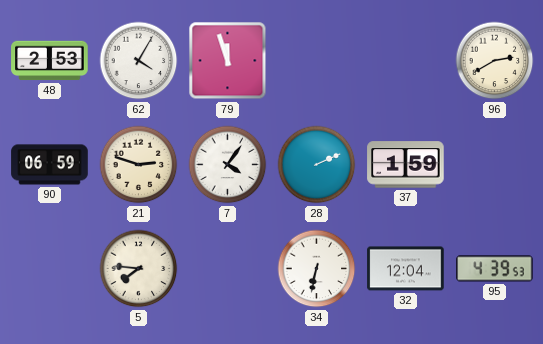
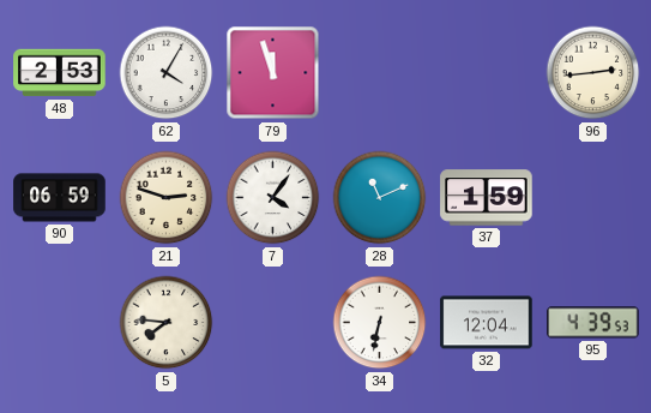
96: 2:40 -> 2:44 (593, 73)
28: 2:11 -> 11:11 (380, 198)
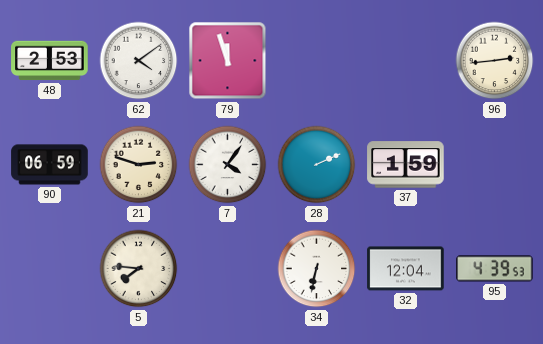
62: 4:05 -> 4:09 (139, 61)
28: 11:11 -> 2:11 (317, 165)
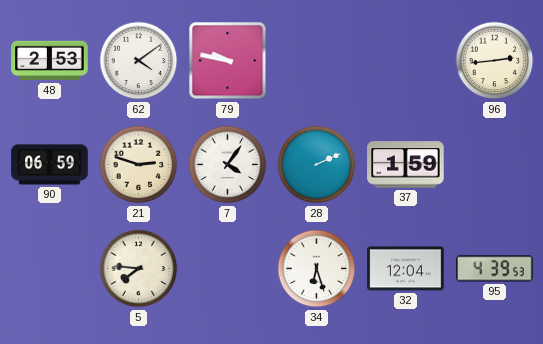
79: 11:57 -> 9:47 (228, 61)
34: 6:32 -> 6:27 (317, 269)
